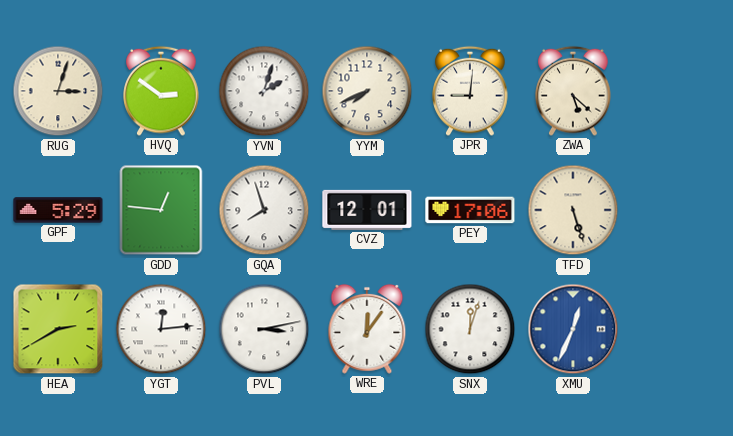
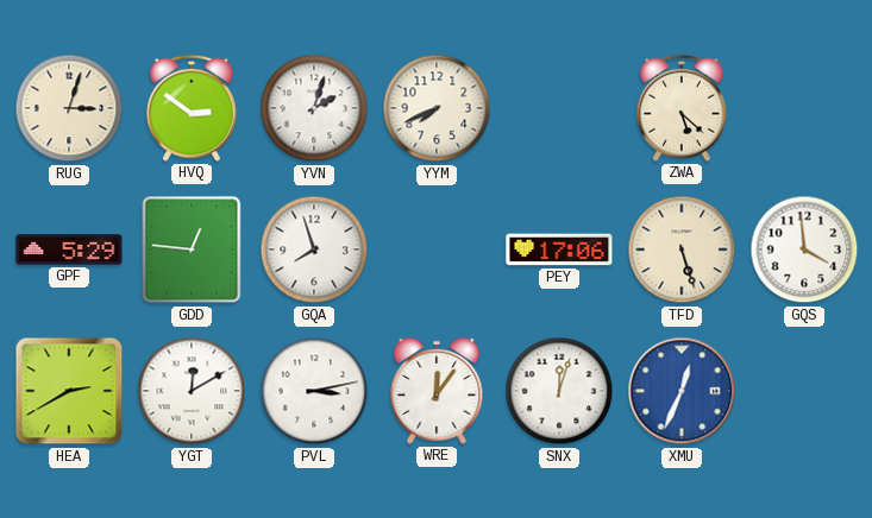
JPR: 9:01 -> none (470, 91)
CVZ: 12:01 -> none (367, 210)
GQS: none -> 3:59 (804, 249)
YGT: 12:14 -> 12:10 (192, 391)
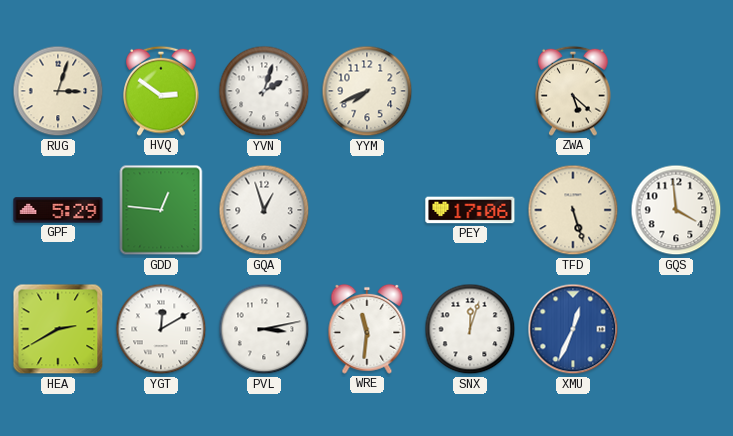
GQA: 7:57 -> 12:57 (264, 210)
WRE: 12:06 -> 11:31 (367, 329)
